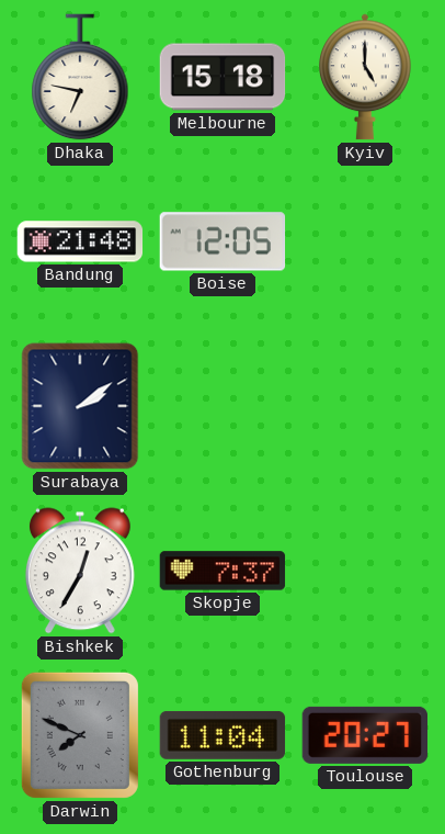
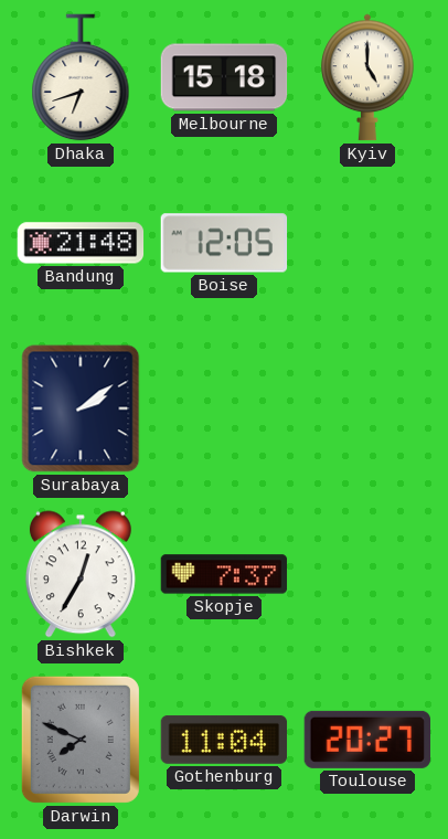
Dhaka: 6:47 -> 6:42 (81, 77)
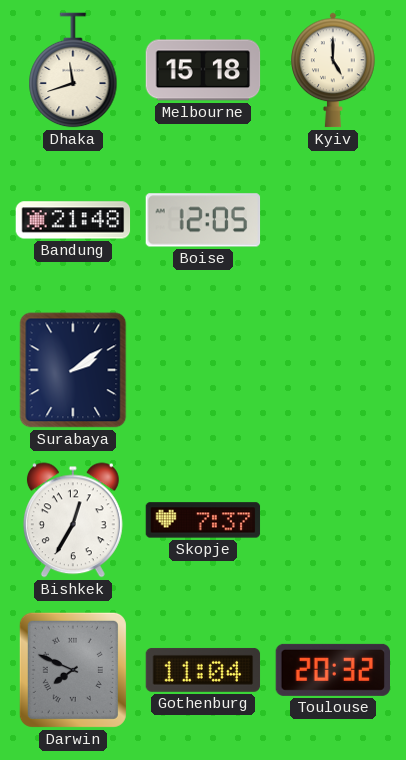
Dhaka: 6:42 -> 11:42 (73, 70)
Toulouse: 20:27 -> 20:32 (332, 670)
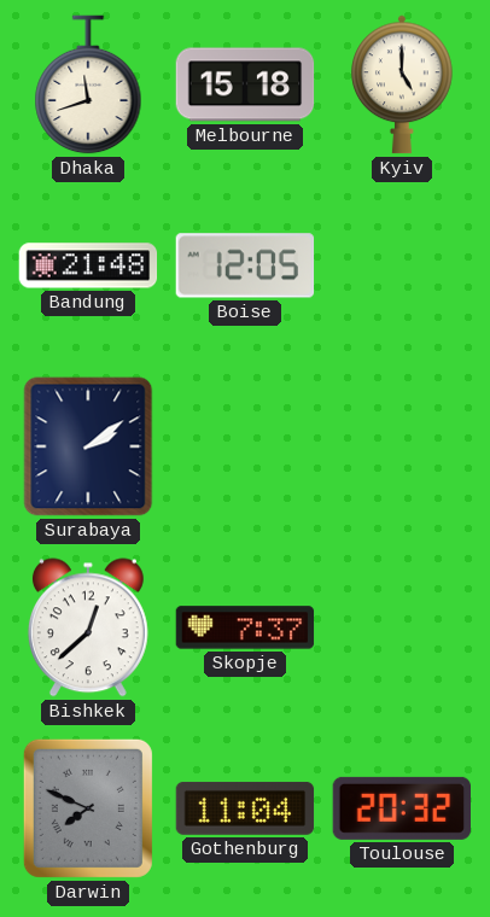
Bishkek: 12:35 -> 12:38 (88, 627)
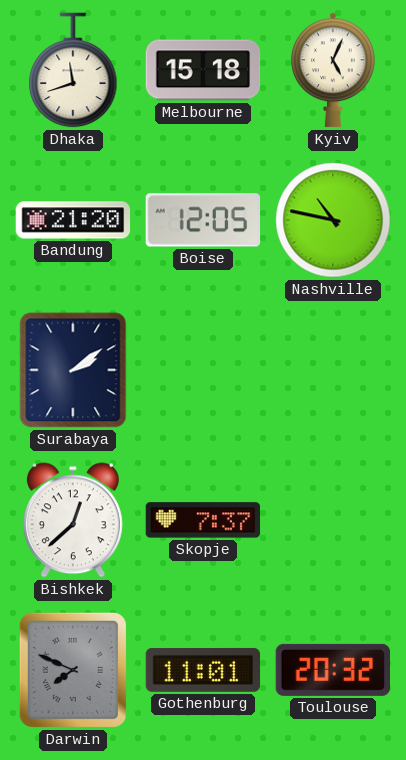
Kyiv: 5:00 -> 5:04 (334, 70)
Bandung: 21:48 -> 21:20 (73, 220)
Nashville: none -> 10:47 (333, 220)
Gothenburg: 11:04 -> 11:01 (203, 670)
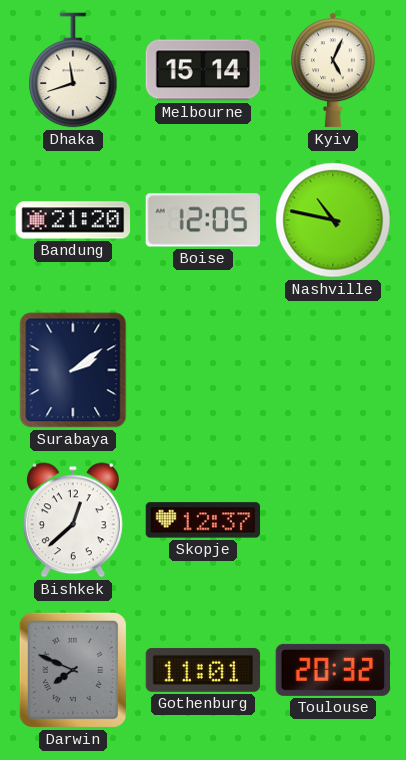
Melbourne: 15:18 -> 15:14 (203, 70)
Skopje: 7:37 -> 12:37 (203, 520)
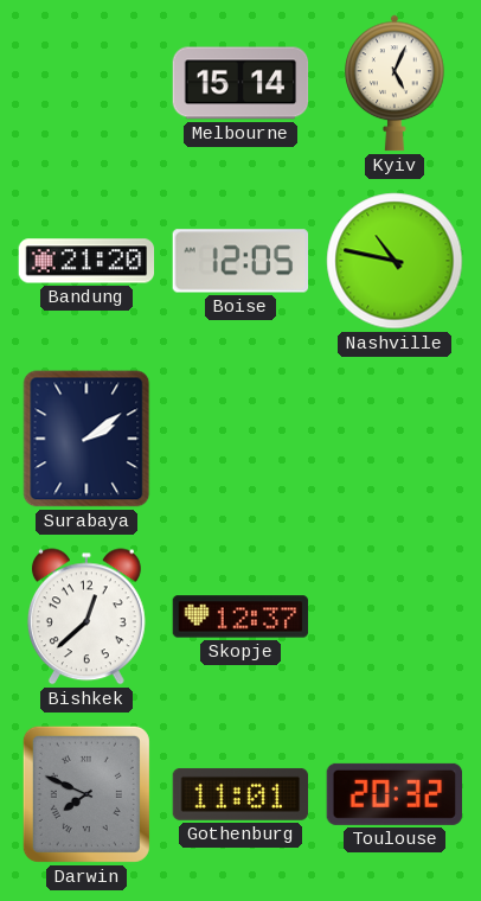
Dhaka: 11:42 -> none (73, 70)
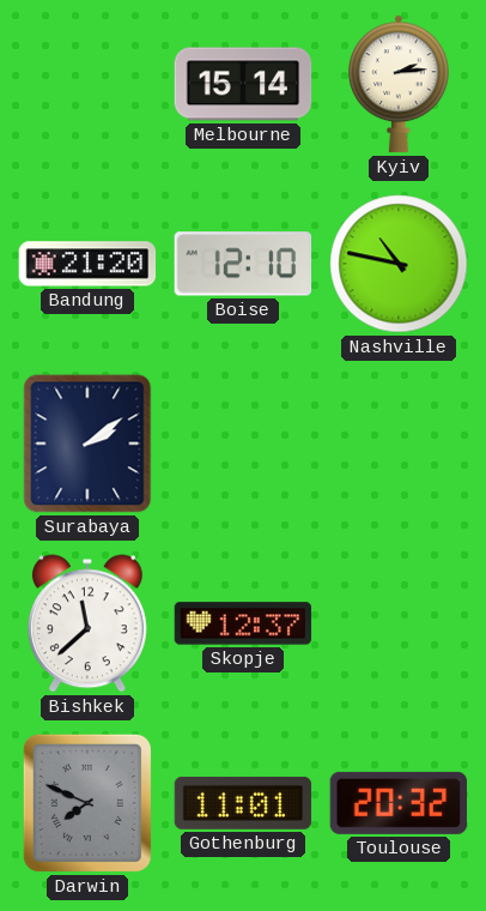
Kyiv: 5:04 -> 2:14 (400, 84)
Boise: 12:05 -> 12:10 (243, 264)
Bishkek: 12:38 -> 11:38 (87, 623)
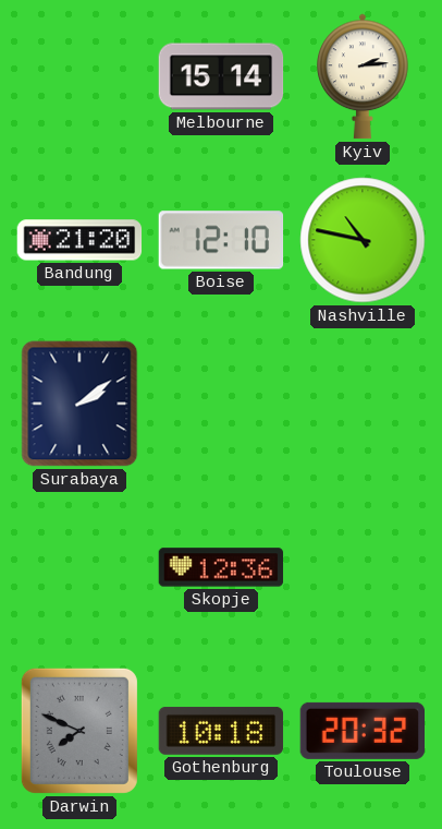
Bishkek: 11:38 -> none (87, 623)
Skopje: 12:37 -> 12:36 (221, 567)
Gothenburg: 11:01 -> 10:18 (221, 731)
